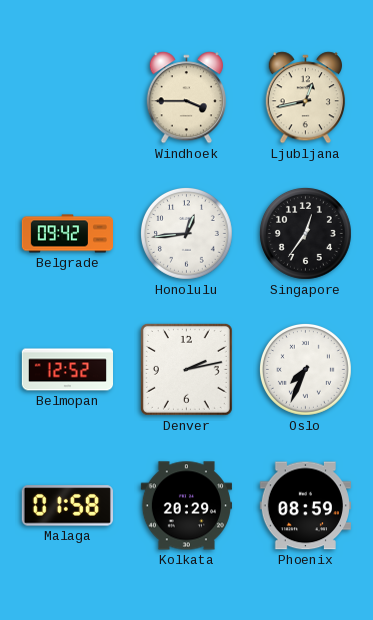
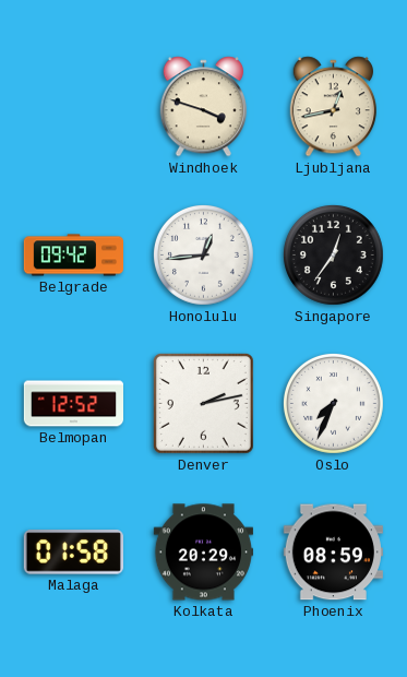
Windhoek: 3:45 -> 3:48 (203, 107)
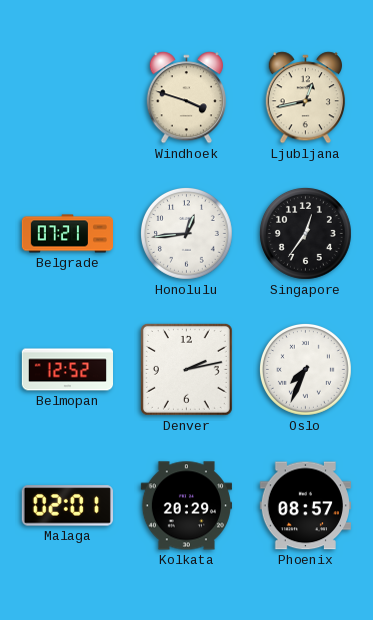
Belgrade: 09:42 -> 07:21 (67, 234)
Malaga: 01:58 -> 02:01 (67, 506)
Phoenix: 08:59 -> 08:57 (305, 506)
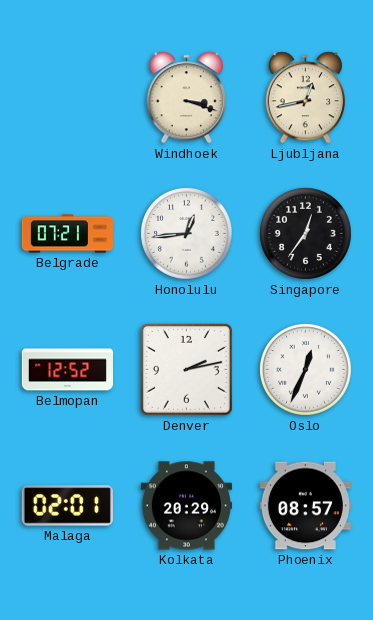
Windhoek: 3:48 -> 3:18 (186, 98)
Oslo: 7:34 -> 12:34 (306, 370)
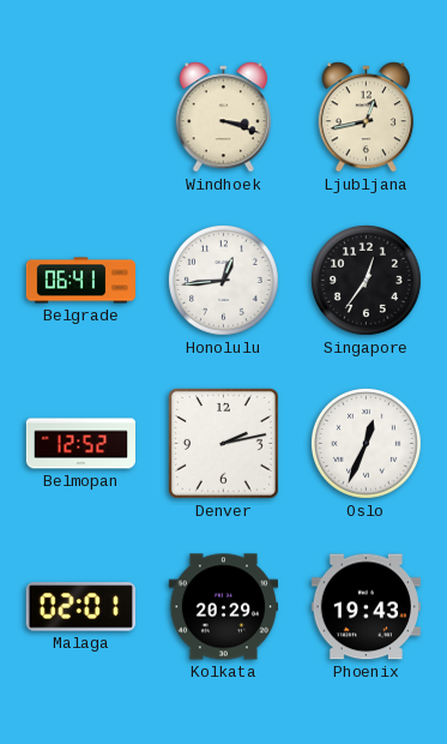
Belgrade: 07:21 -> 06:41 (80, 281)
Phoenix: 08:57 -> 19:43 (366, 607)
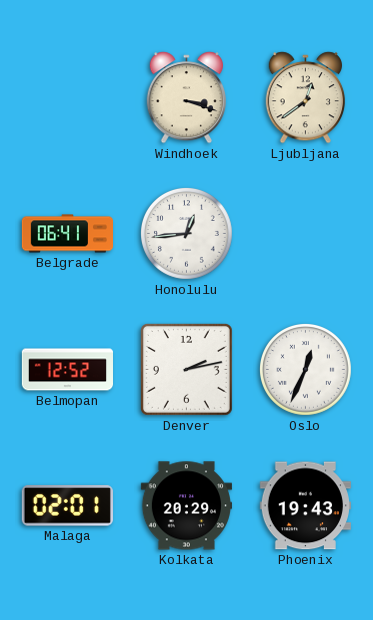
Ljubljana: 12:43 -> 12:39 (305, 98)
Singapore: 12:36 -> none (367, 281)
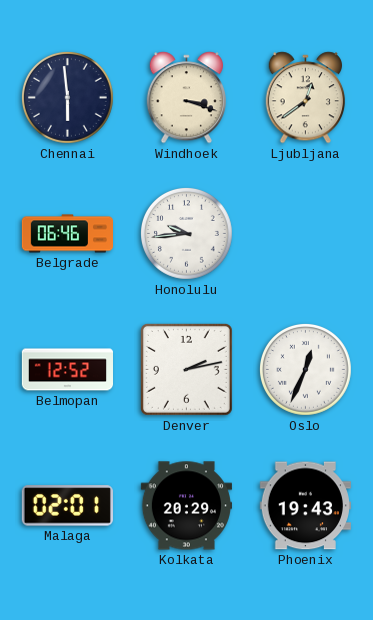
Chennai: none -> 5:59 (68, 98)
Belgrade: 06:41 -> 06:46 (67, 234)
Honolulu: 12:44 -> 9:44 (187, 234)
